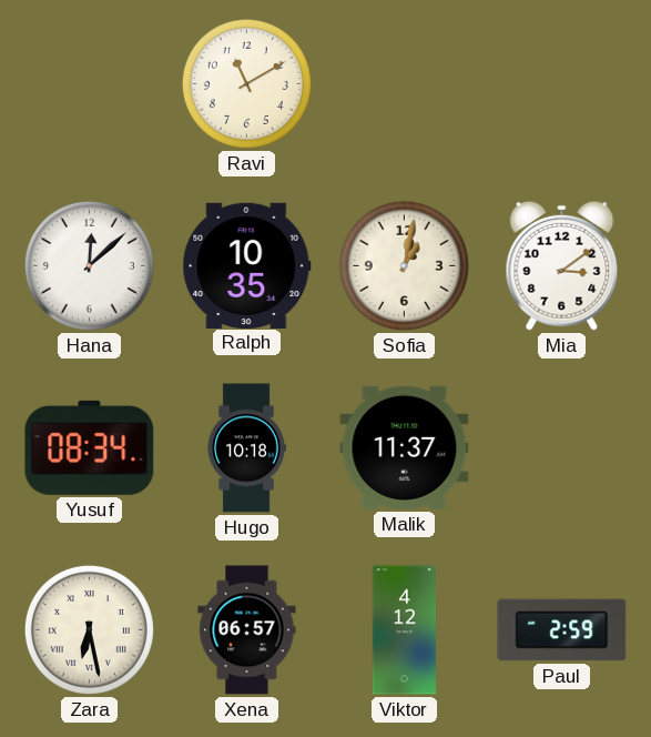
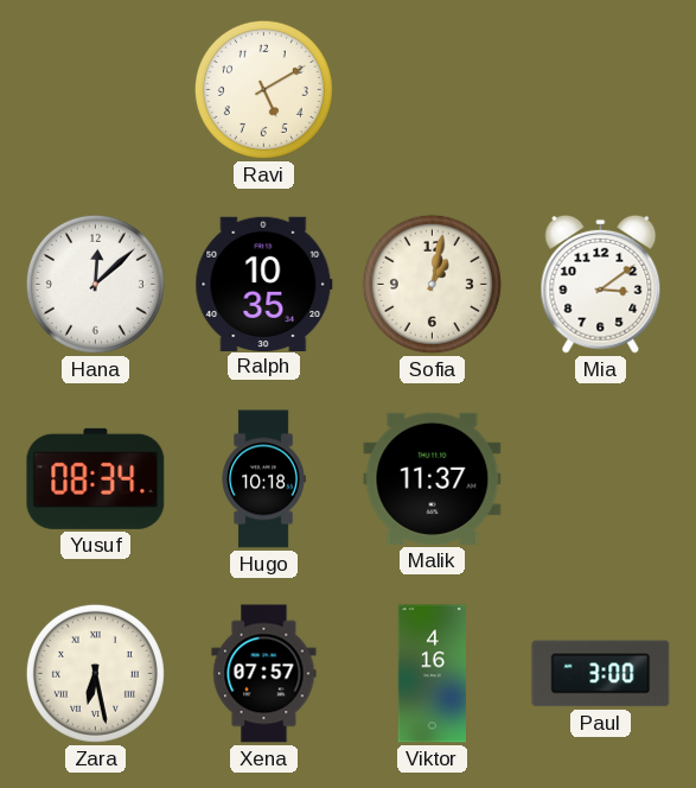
Ravi: 11:10 -> 5:10 (263, 89)
Xena: 06:57 -> 07:57 (264, 674)
Viktor: 4:12 -> 4:16 (432, 674)
Paul: 2:59 -> 3:00 (601, 674)
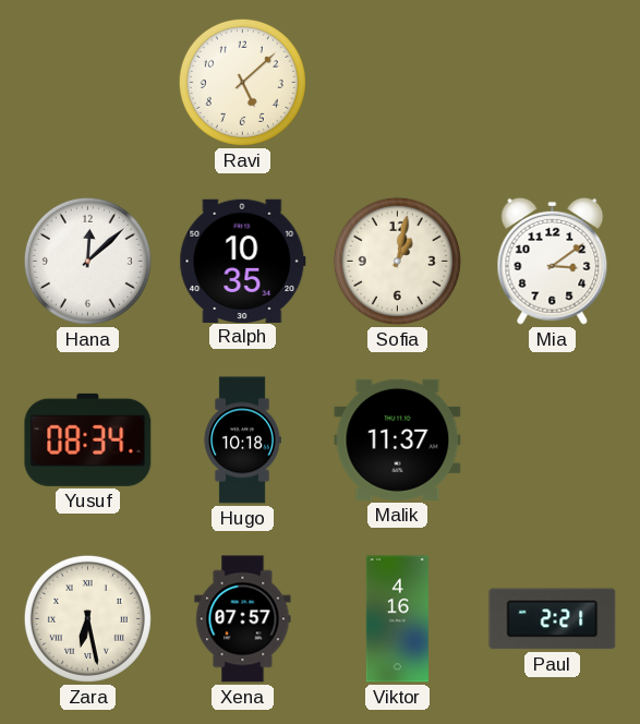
Ravi: 5:10 -> 5:08 (242, 82)
Paul: 3:00 -> 2:21 (553, 619)
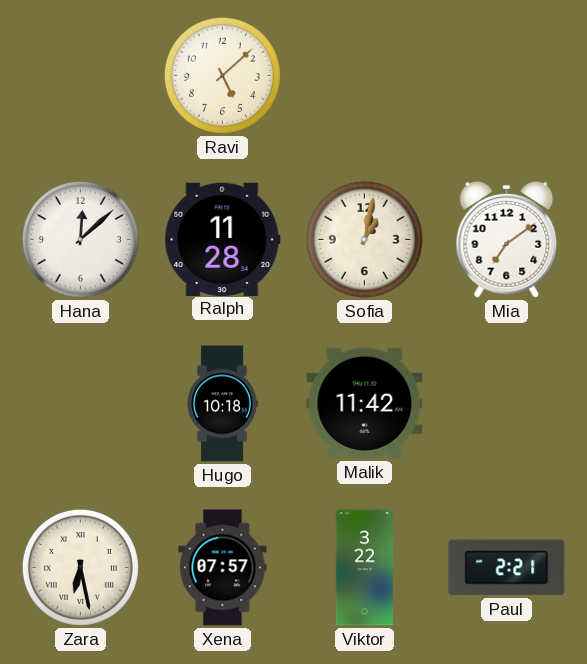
Ralph: 10:35 -> 11:28 (223, 239)
Mia: 3:09 -> 7:09 (507, 239)
Yusuf: 08:34 -> none (88, 439)
Malik: 11:37 -> 11:42 (365, 403)
Viktor: 4:16 -> 3:22 (364, 568)
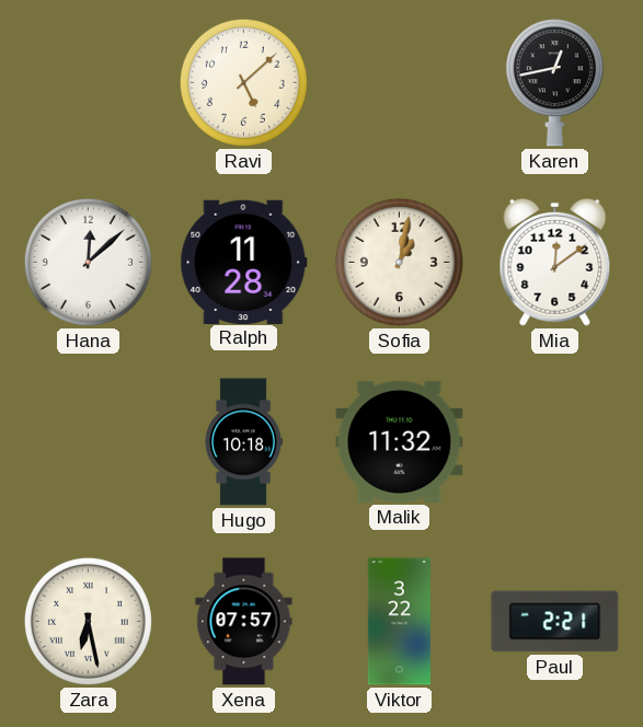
Karen: none -> 12:43 (554, 83)
Mia: 7:09 -> 12:09 (555, 262)
Malik: 11:42 -> 11:32 (400, 441)
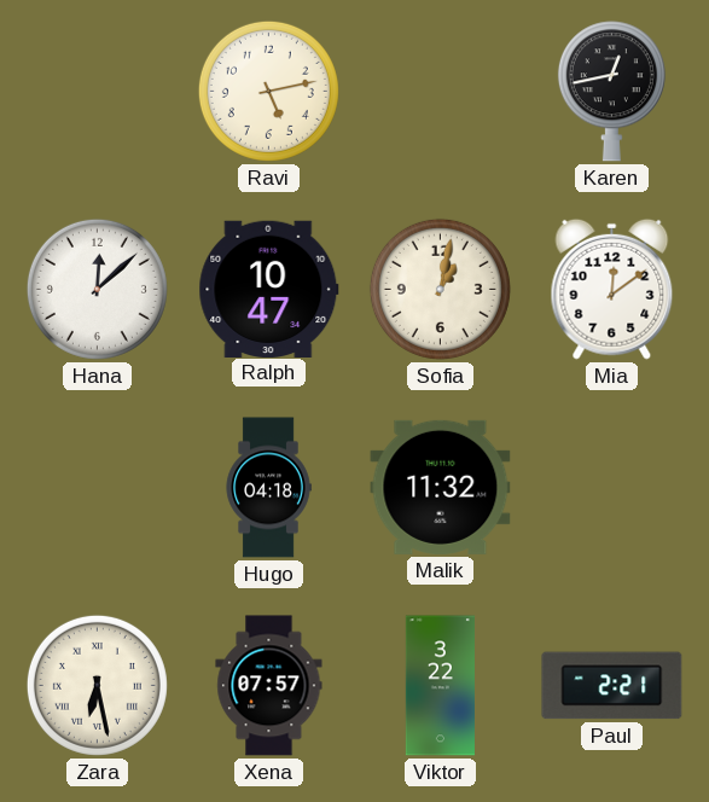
Ravi: 5:08 -> 5:13 (268, 91)
Ralph: 11:28 -> 10:47 (269, 289)
Hugo: 10:18 -> 04:18 (268, 488)
